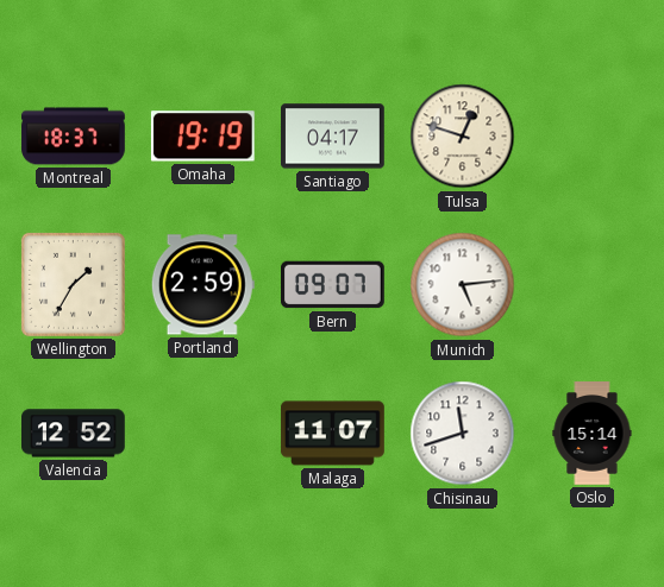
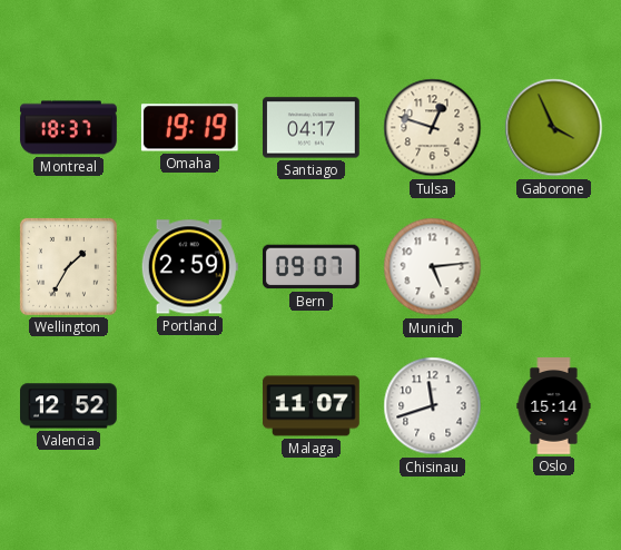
Gaborone: none -> 3:56 (554, 128)
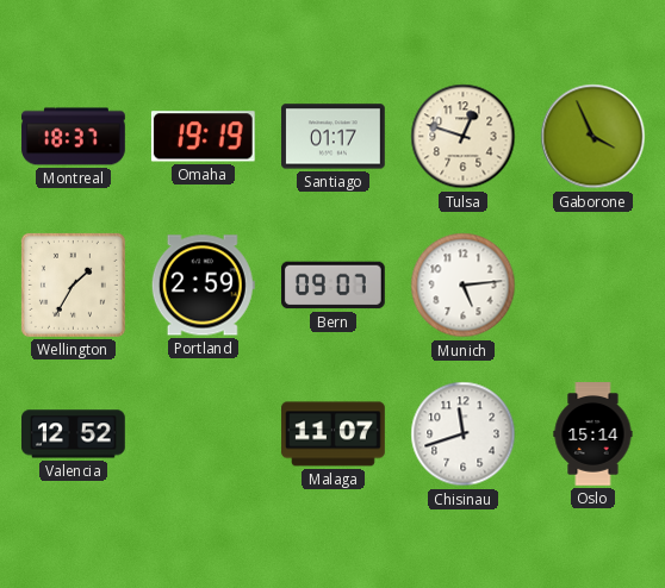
Santiago: 04:17 -> 01:17 (334, 137)
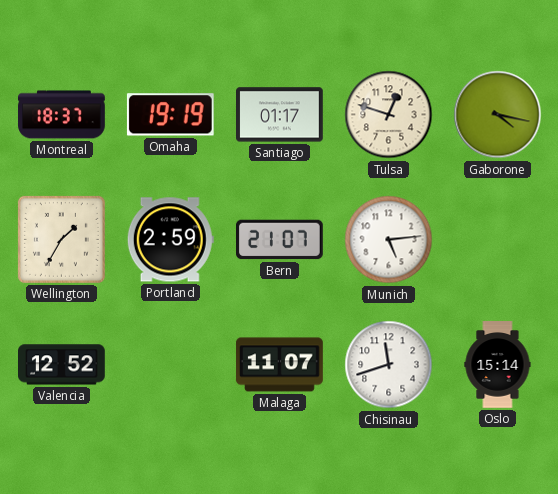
Gaborone: 3:56 -> 4:17 (498, 115)
Bern: 09:07 -> 21:07 (280, 240)
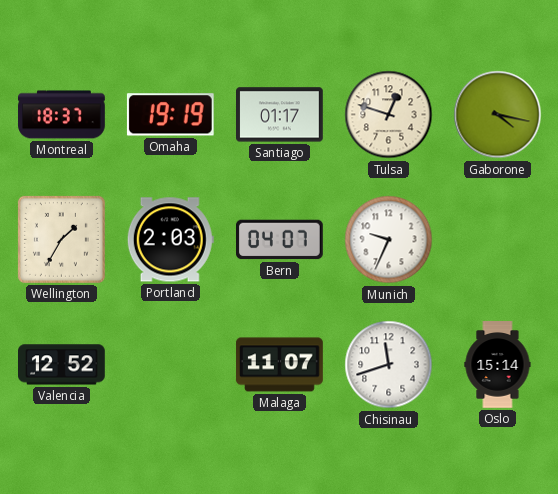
Portland: 2:59 -> 2:03 (170, 240)
Bern: 21:07 -> 04:07 (280, 240)
Munich: 5:14 -> 9:34 (389, 240)
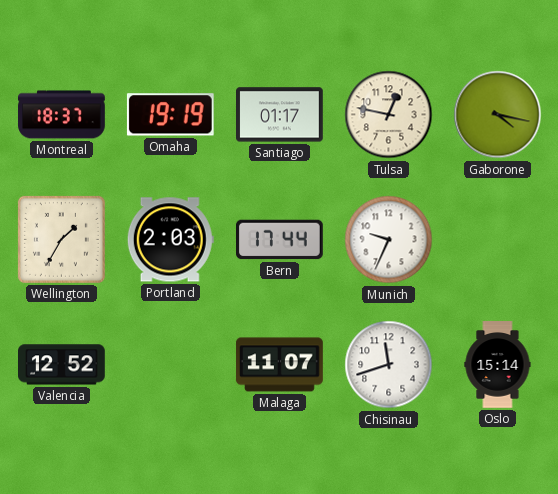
Tulsa: 12:48 -> 12:47 (389, 115)
Bern: 04:07 -> 17:44 (280, 240)
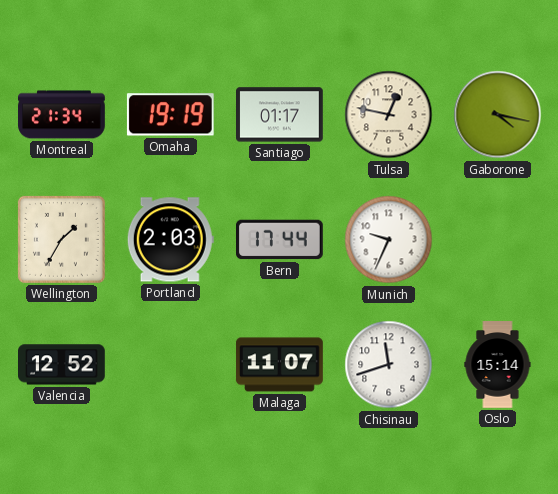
Montreal: 18:37 -> 21:34 (62, 115)
